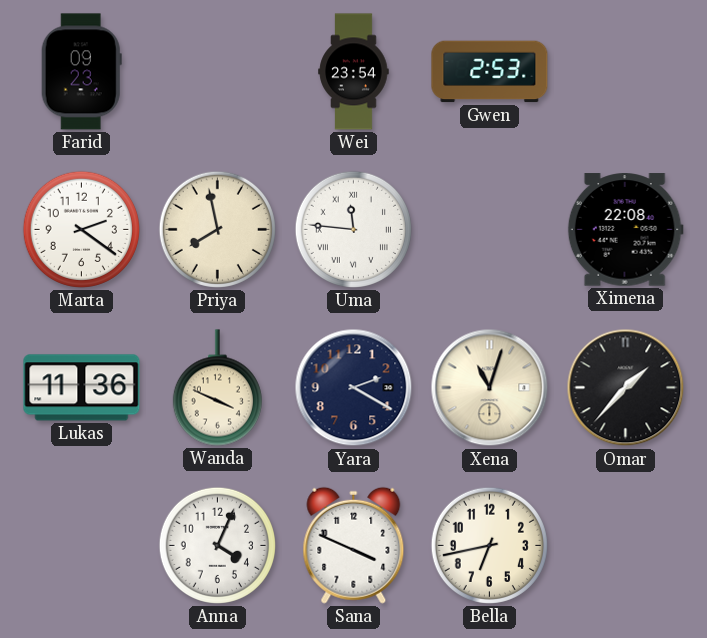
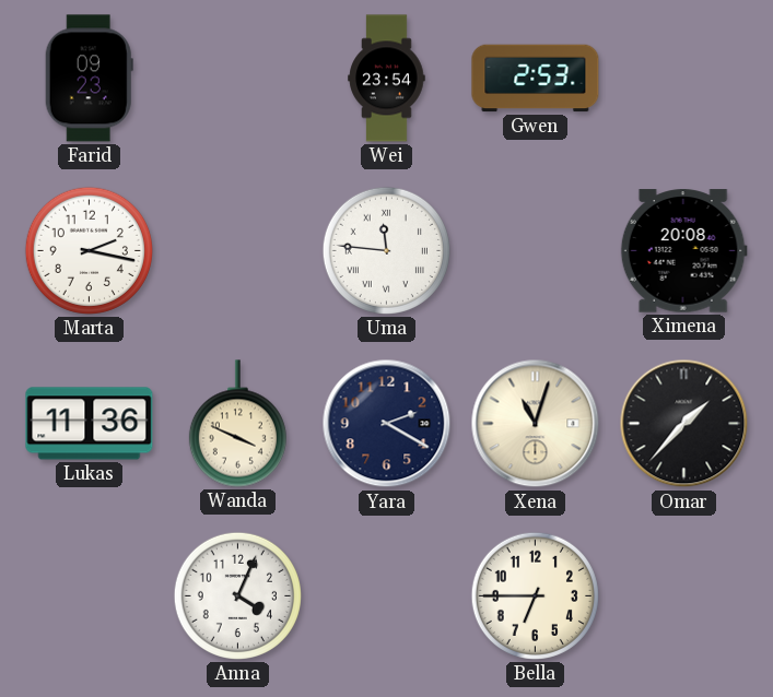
Marta: 2:21 -> 2:17 (89, 250)
Priya: 7:58 -> none (217, 229)
Ximena: 22:08 -> 20:08 (683, 251)
Sana: 3:49 -> none (354, 545)
Bella: 6:43 -> 6:45 (535, 595)
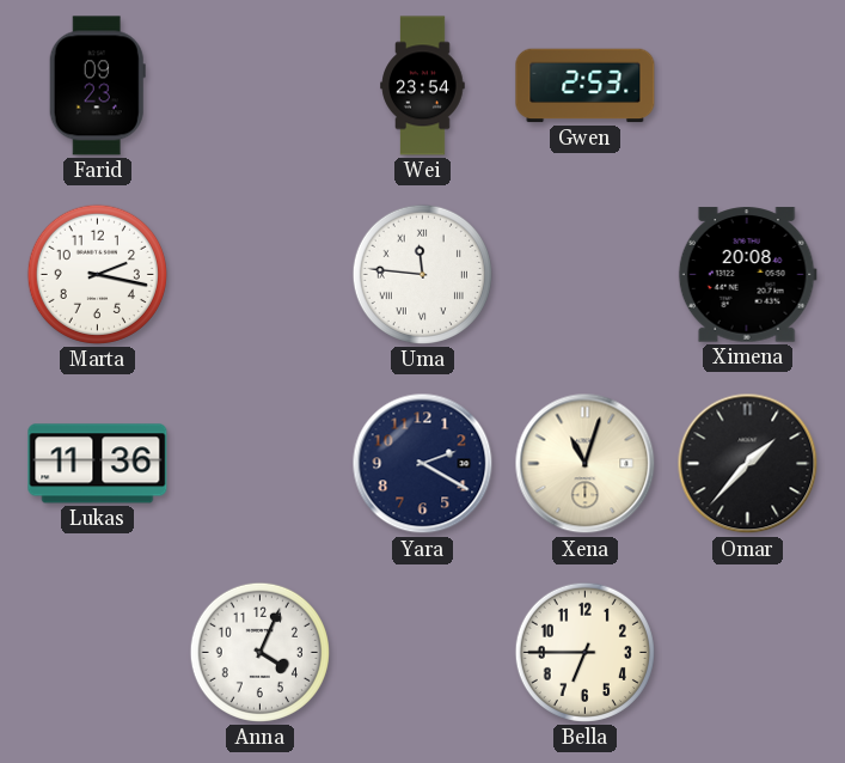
Wanda: 3:49 -> none (237, 424)
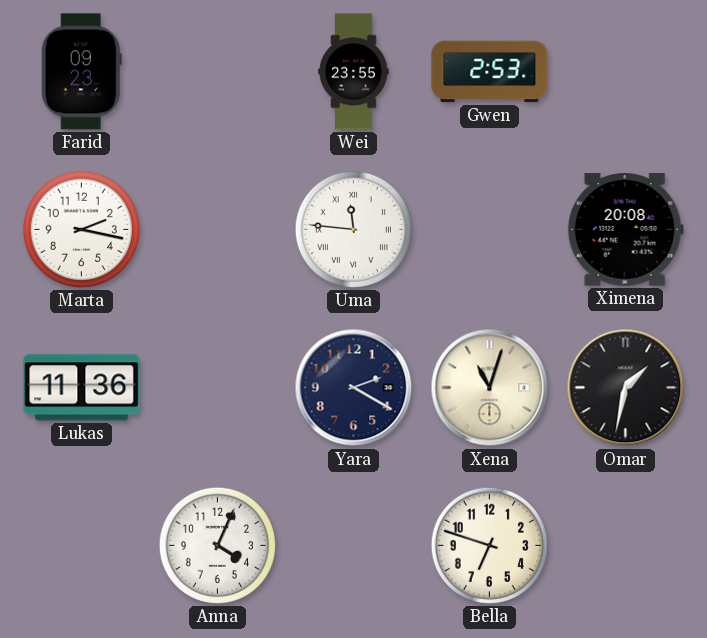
Wei: 23:54 -> 23:55 (354, 72)
Omar: 1:37 -> 1:32 (626, 388)
Bella: 6:45 -> 6:48 (489, 545)
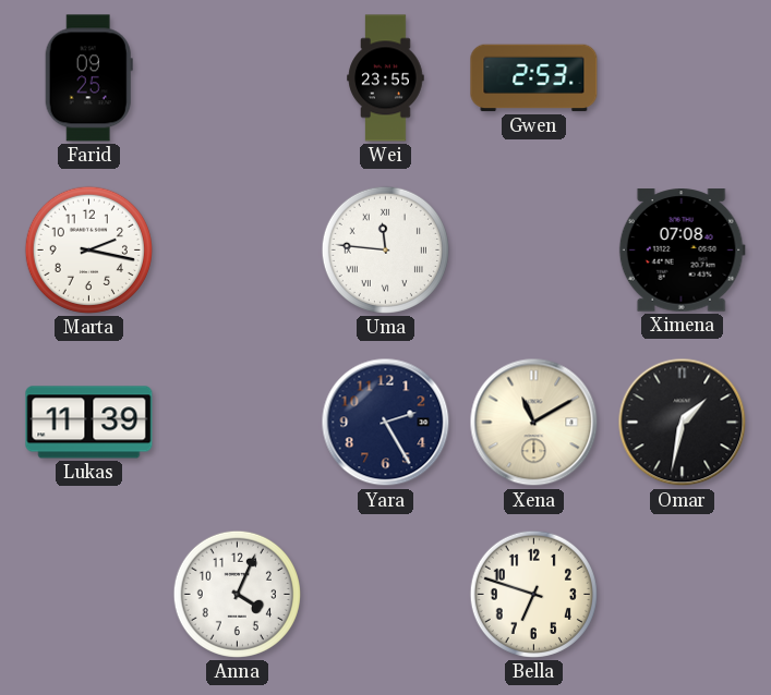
Farid: 09:23 -> 09:25 (88, 78)
Ximena: 20:08 -> 07:08 (682, 251)
Lukas: 11:36 -> 11:39 (89, 423)
Yara: 2:20 -> 2:25 (386, 423)
Xena: 11:03 -> 11:10 (534, 423)
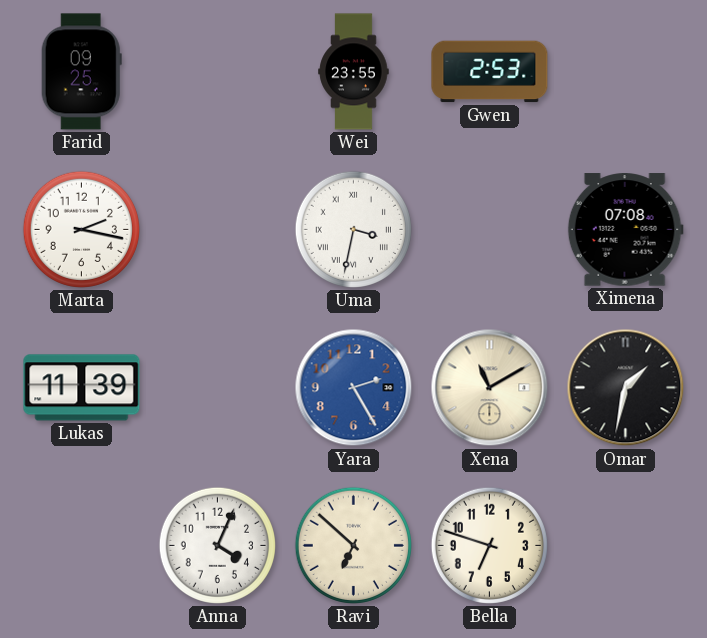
Uma: 11:46 -> 3:32 (353, 229)
Yara dial: navy -> blue (354, 388)
Ravi: none -> 6:52 (353, 545)
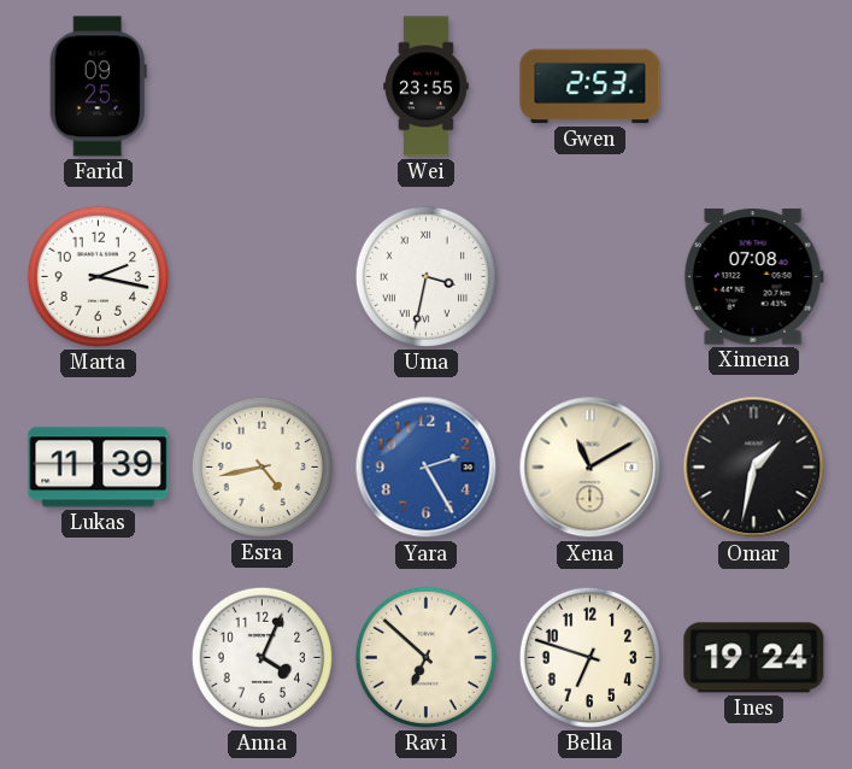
Esra: none -> 4:43 (262, 466)
Ines: none -> 19:24 (754, 658)
